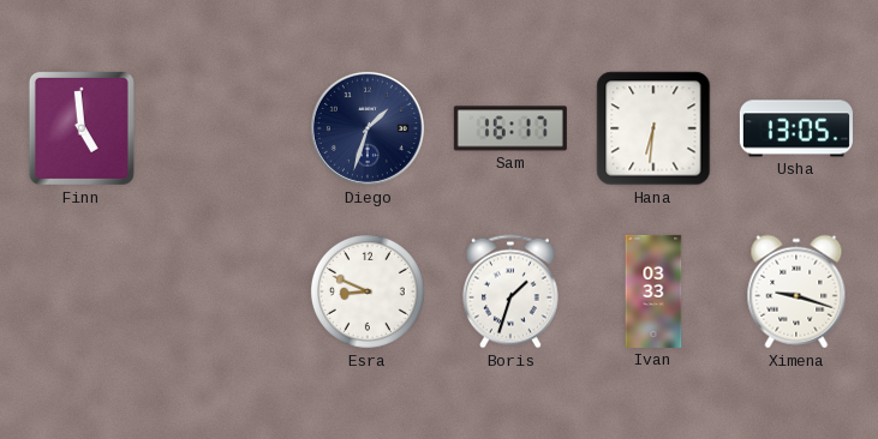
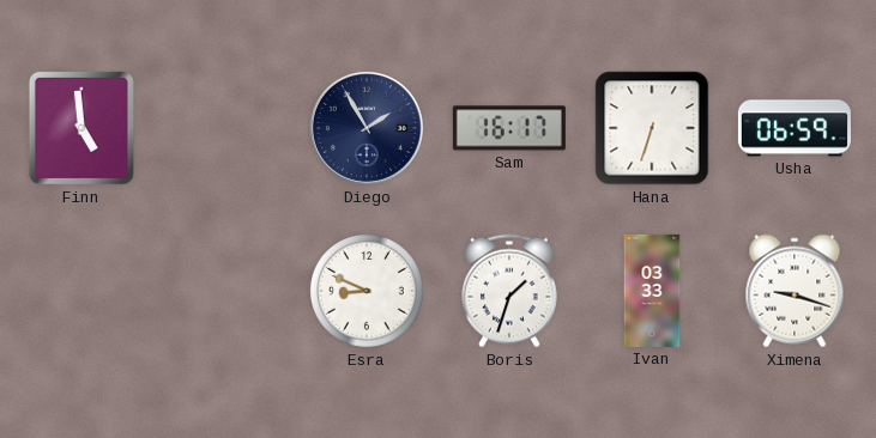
Diego: 1:33 -> 1:55 (367, 128)
Hana: 6:31 -> 6:33 (652, 128)
Usha: 13:05 -> 06:59 (795, 128)
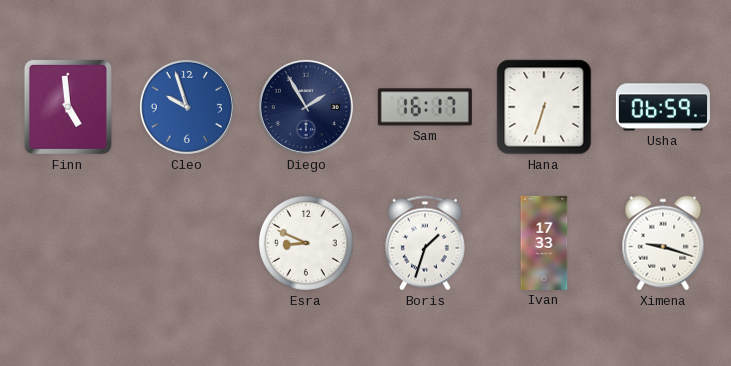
Cleo: none -> 9:57 (187, 107)
Ivan: 03:33 -> 17:33 (544, 243)
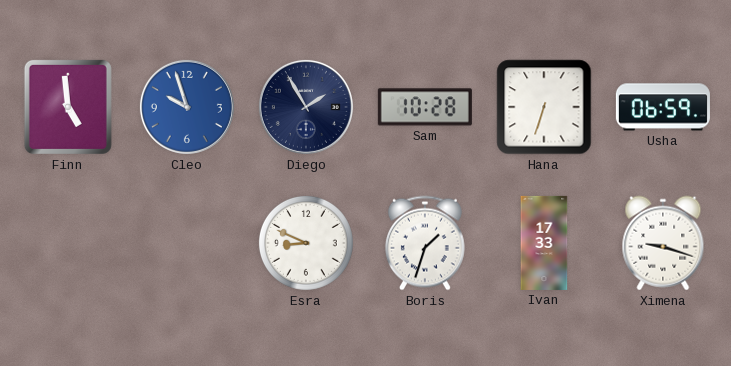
Sam: 16:17 -> 10:28 (425, 107)
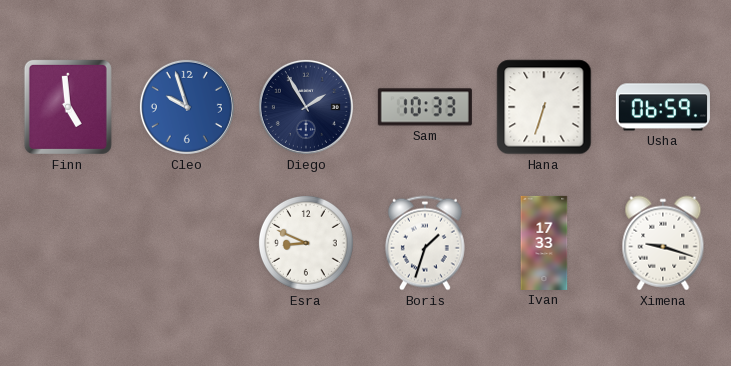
Sam: 10:28 -> 10:33 (425, 107)
